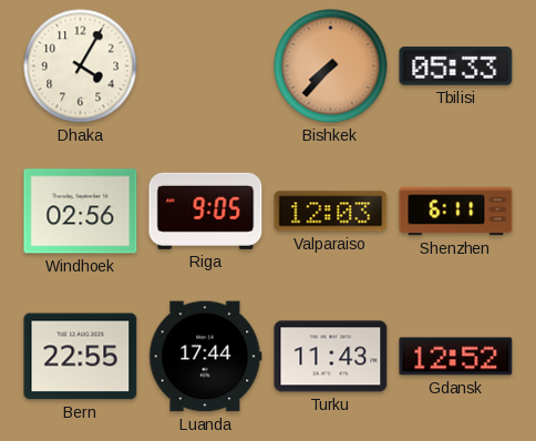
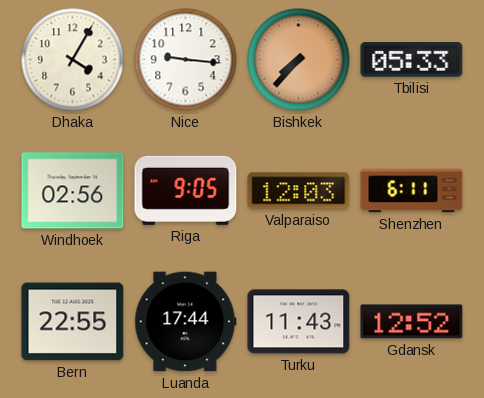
Nice: none -> 9:16 (186, 60)
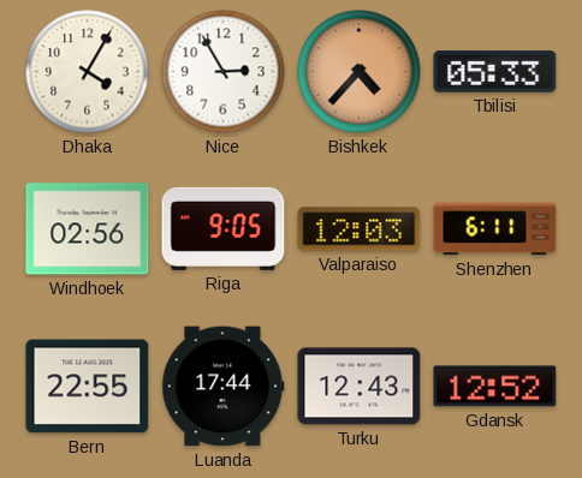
Nice: 9:16 -> 2:55 (224, 72)
Bishkek: 7:37 -> 4:37 (360, 72)
Turku: 11:43 -> 12:43 (360, 387)
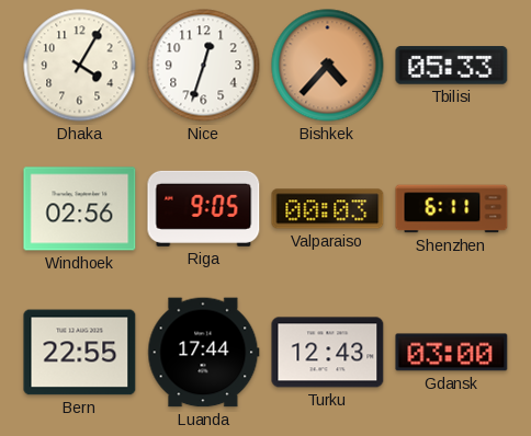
Nice: 2:55 -> 12:33 (204, 66)
Valparaiso: 12:03 -> 00:03 (328, 209)
Gdansk: 12:52 -> 03:00 (452, 353)
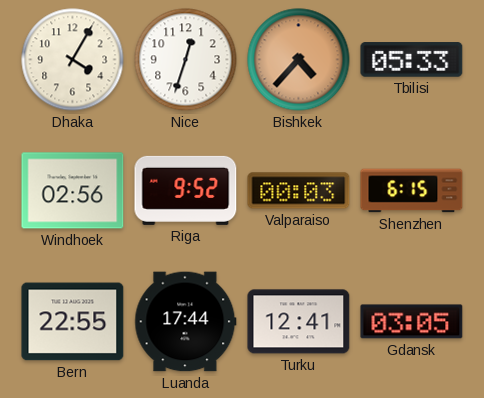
Riga: 9:05 -> 9:52 (186, 190)
Shenzhen: 6:11 -> 6:15 (412, 191)
Turku: 12:43 -> 12:41 (299, 322)
Gdansk: 03:00 -> 03:05 (412, 322)
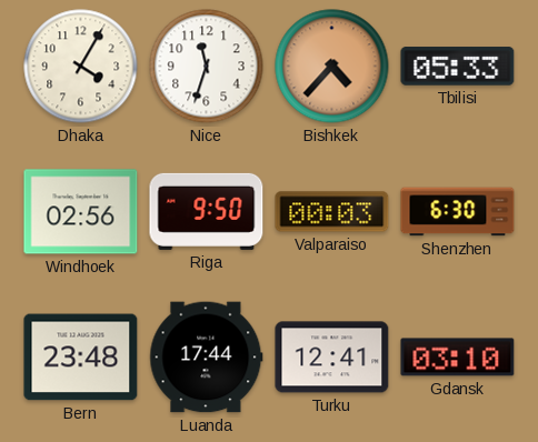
Nice: 12:33 -> 11:33 (207, 67)
Riga: 9:52 -> 9:50 (207, 211)
Shenzhen: 6:15 -> 6:30 (458, 212)
Bern: 22:55 -> 23:48 (81, 358)
Gdansk: 03:05 -> 03:10 (458, 358)
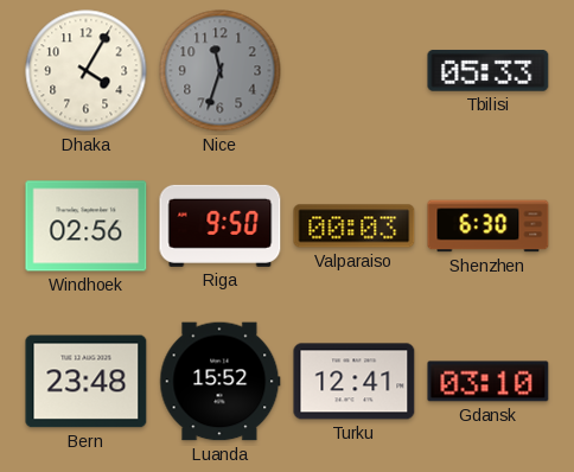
Nice dial: white -> grey (221, 71)
Bishkek: 4:37 -> none (332, 67)
Luanda: 17:44 -> 15:52 (221, 382)
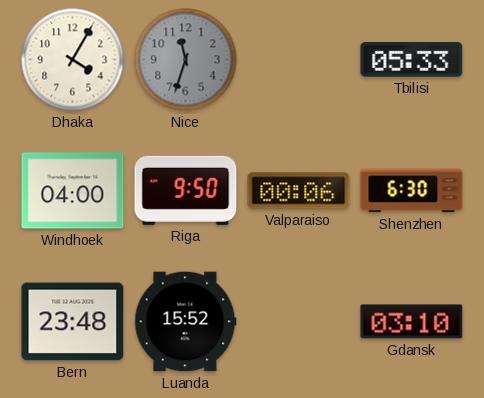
Windhoek: 02:56 -> 04:00 (73, 191)
Valparaiso: 00:03 -> 00:06 (299, 191)
Turku: 12:41 -> none (355, 382)
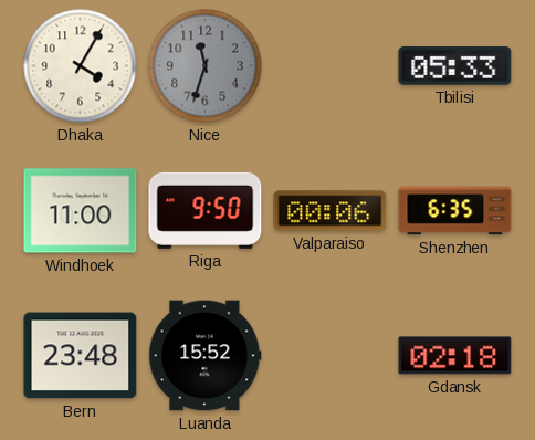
Windhoek: 04:00 -> 11:00 (81, 211)
Shenzhen: 6:30 -> 6:35 (455, 211)
Gdansk: 03:10 -> 02:18 (455, 356)
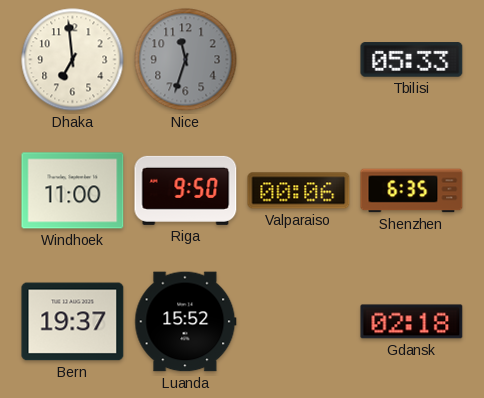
Dhaka: 4:05 -> 6:59 (73, 60)
Bern: 23:48 -> 19:37 (73, 322)
